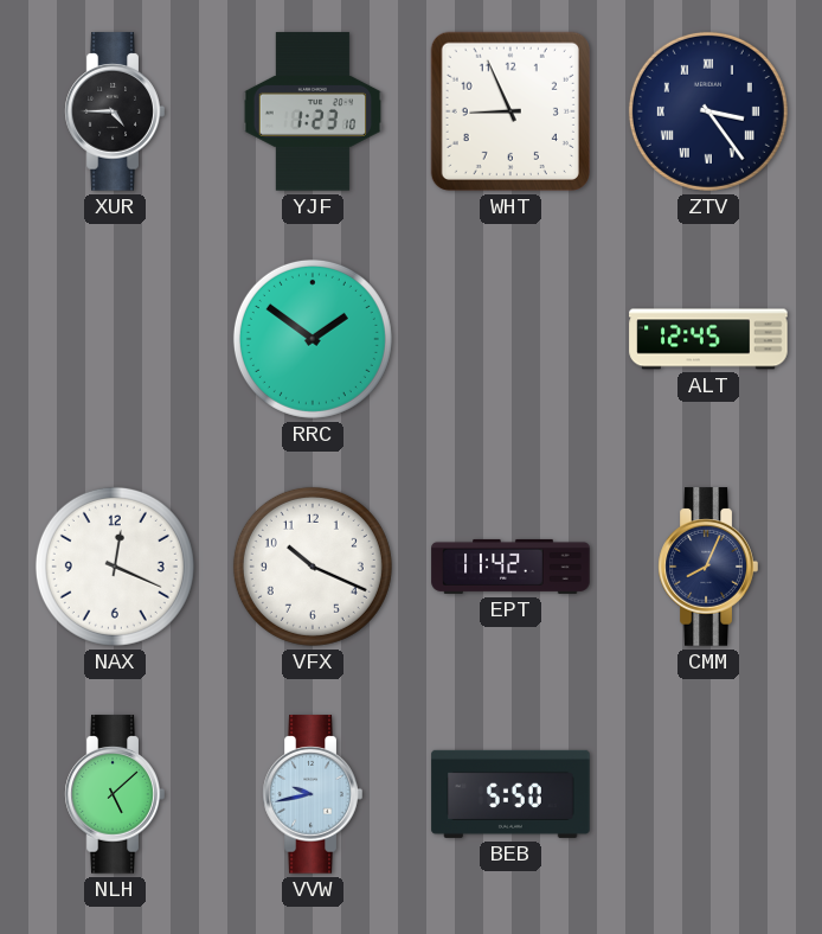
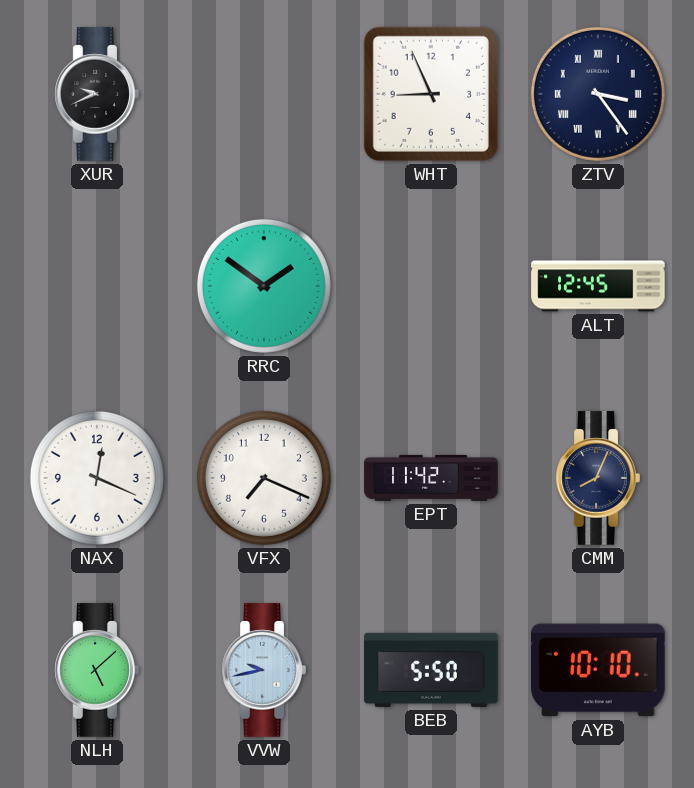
XUR: 4:45 -> 9:41 (97, 94)
YJF: 1:23 -> none (313, 111)
VFX: 10:19 -> 7:19 (264, 478)
AYB: none -> 10:10 (598, 670)
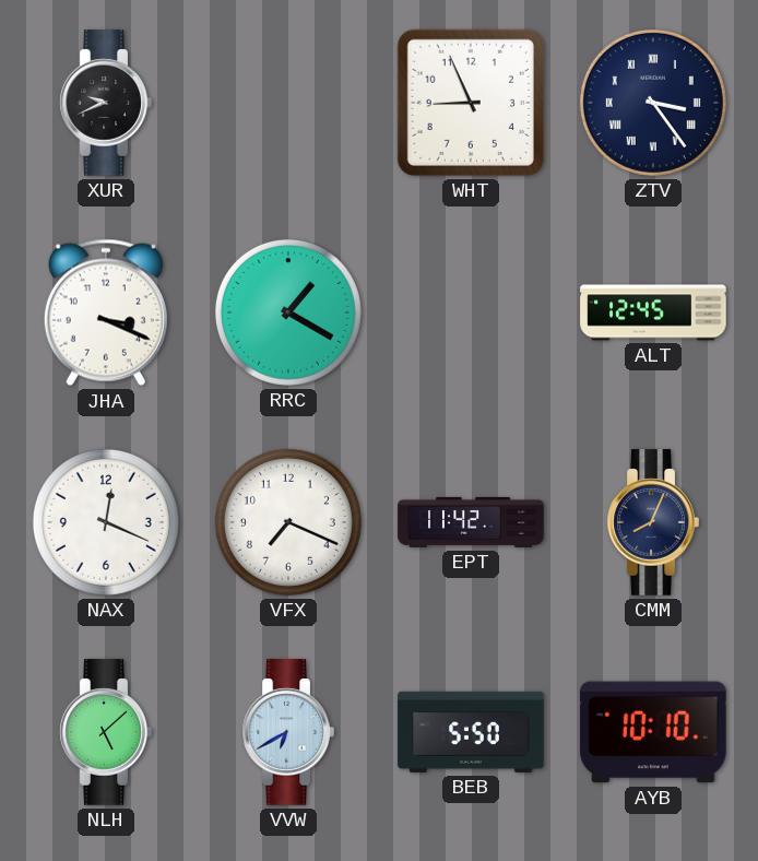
JHA: none -> 3:19 (106, 312)
RRC: 1:51 -> 1:20 (288, 312)
VVW: 9:43 -> 6:40 (288, 732)
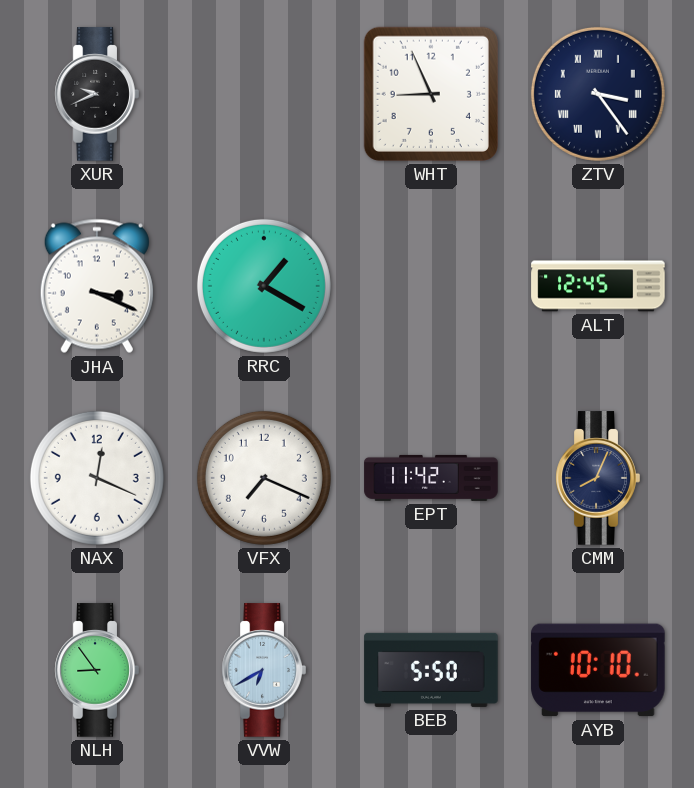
NLH: 5:08 -> 8:54 (97, 670)
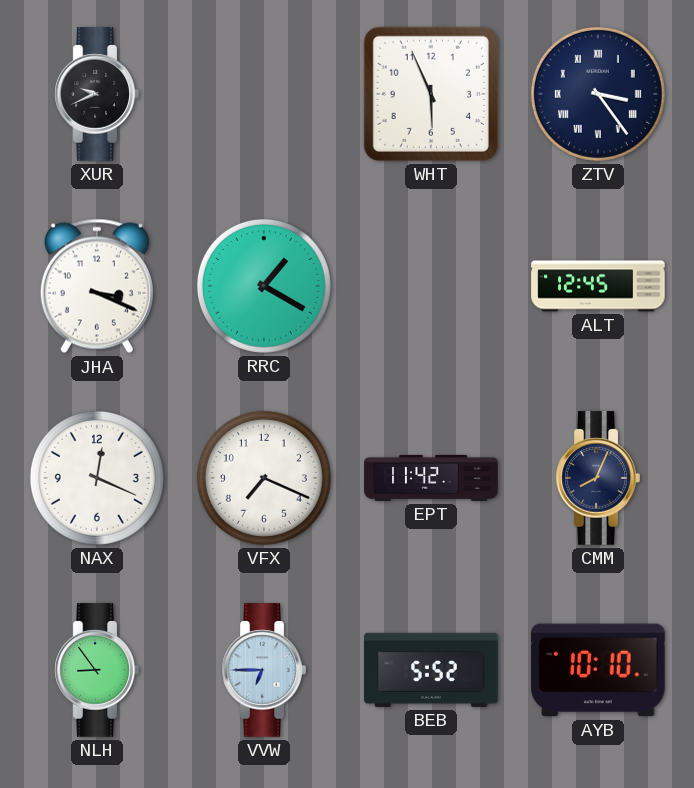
WHT: 8:56 -> 5:56 (431, 94)
VVW: 6:40 -> 6:45 (264, 670)
BEB: 5:50 -> 5:52 (431, 670)
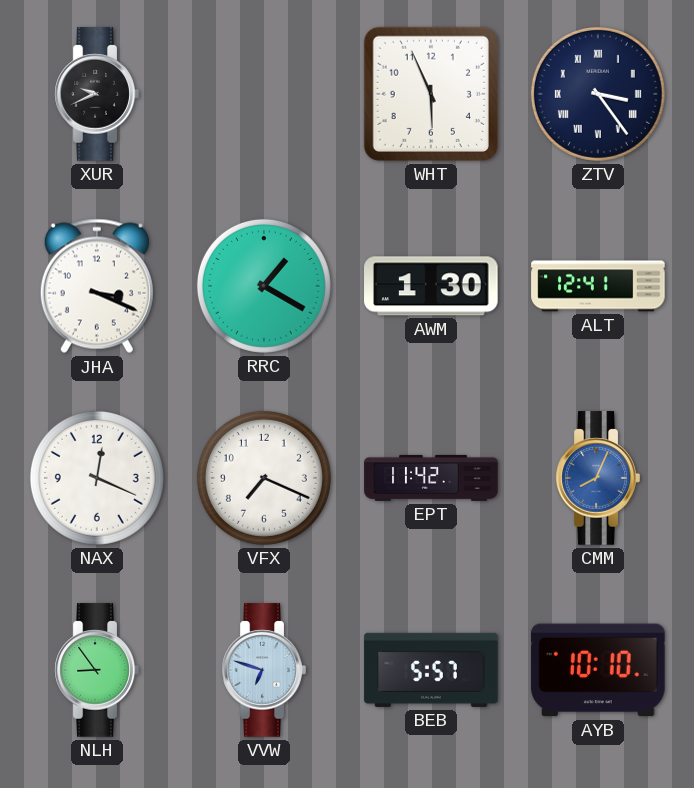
AWM: none -> 1:30 (431, 286)
ALT: 12:45 -> 12:41 (598, 286)
CMM dial: navy -> blue (598, 478)
VVW: 6:45 -> 6:48 (264, 670)
BEB: 5:52 -> 5:57 (431, 670)
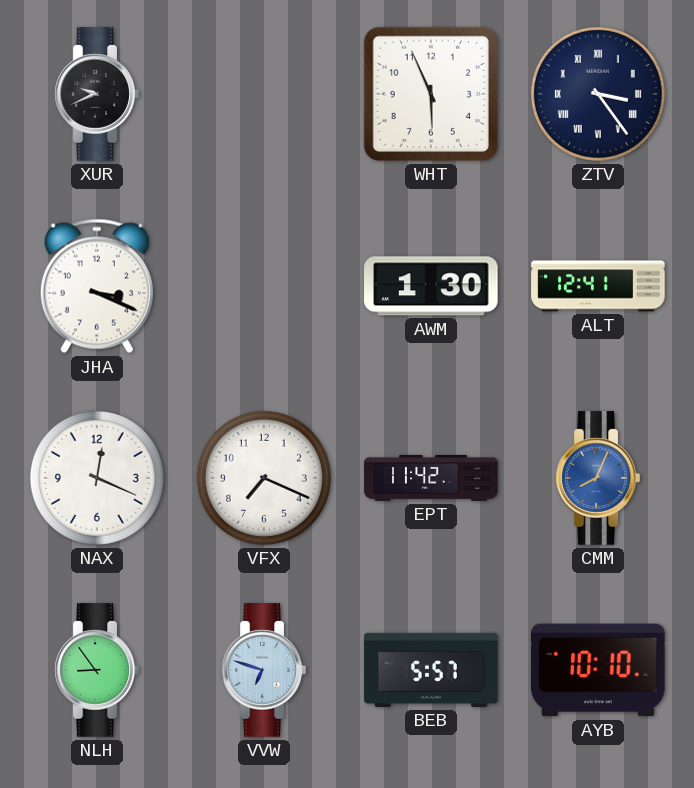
RRC: 1:20 -> none (264, 286)
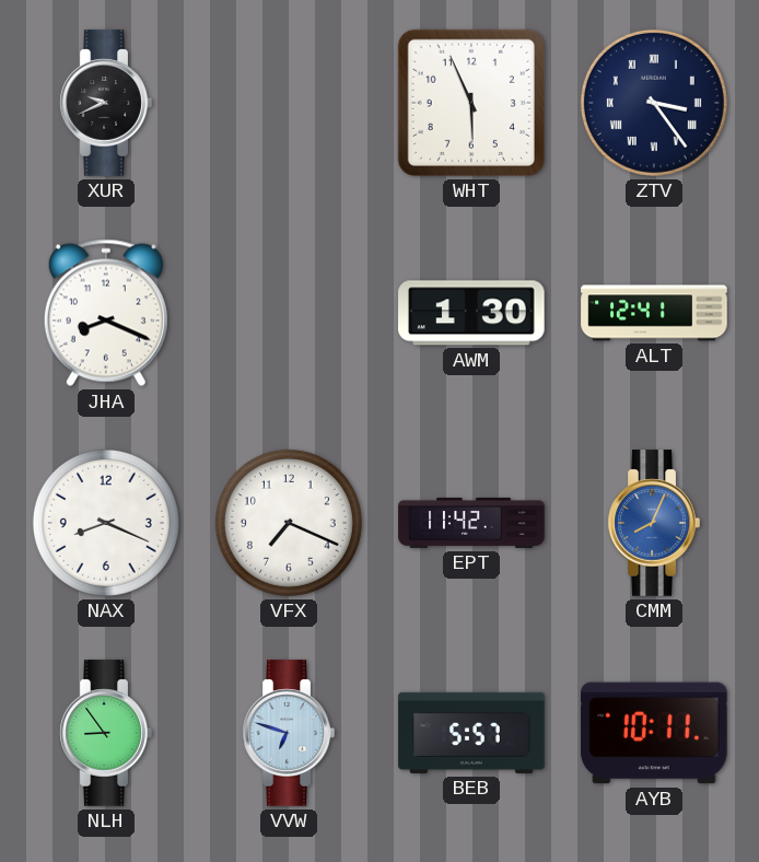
JHA: 3:19 -> 8:19 (106, 313)
NAX: 12:19 -> 8:19 (106, 523)
AYB: 10:10 -> 10:11 (654, 733)
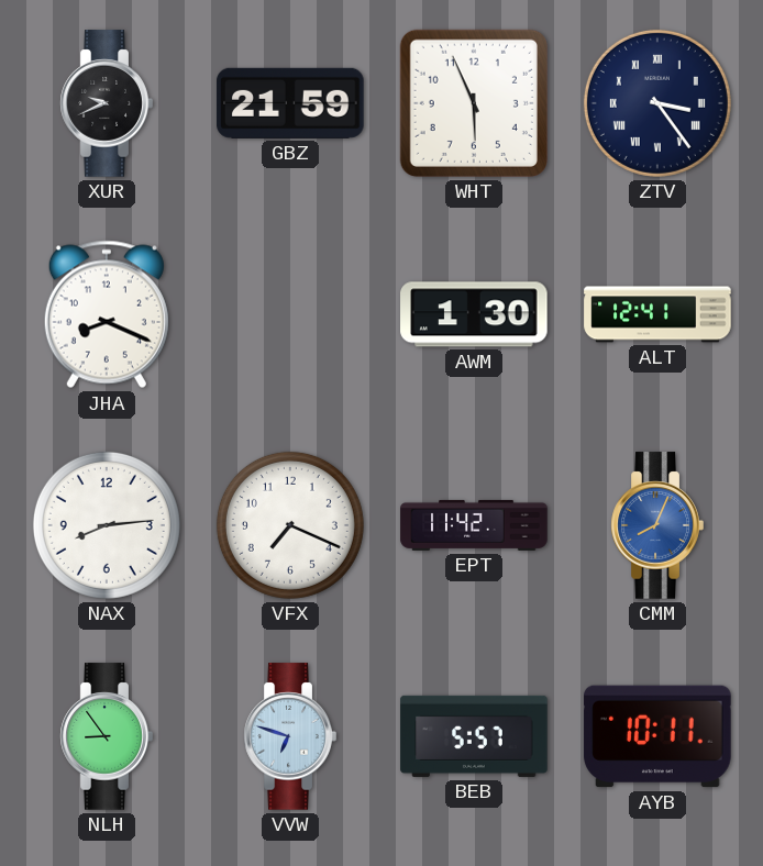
GBZ: none -> 21:59 (290, 103)
NAX: 8:19 -> 8:14 (107, 525)
